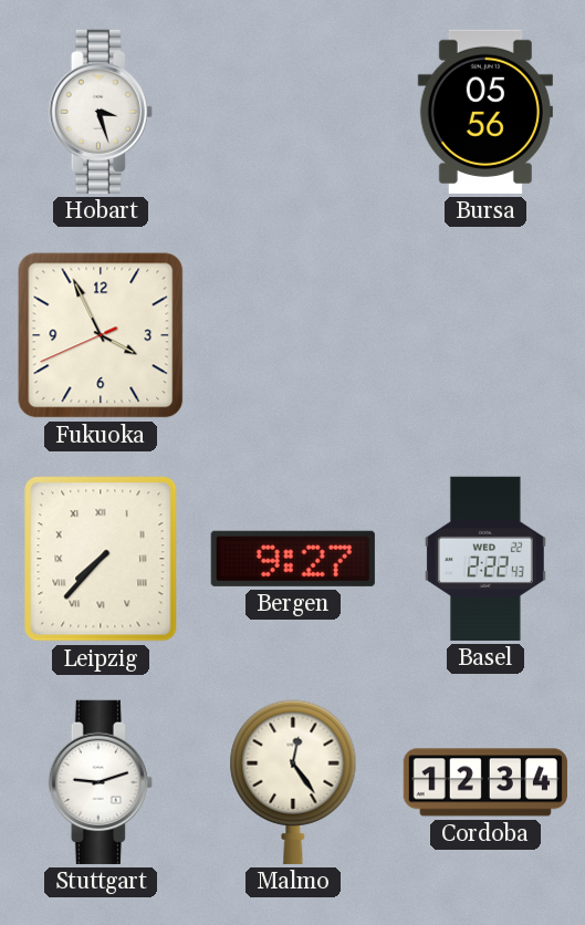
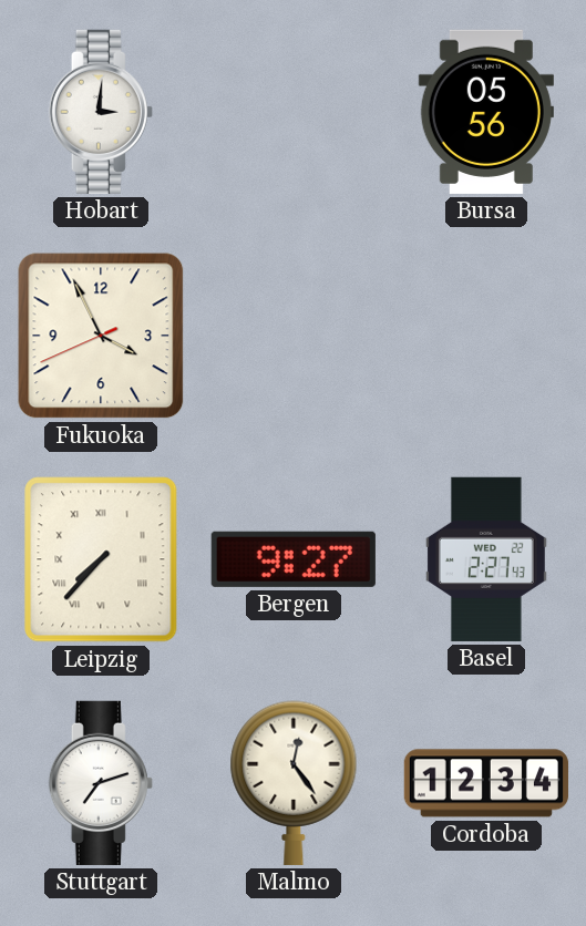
Hobart: 3:27 -> 3:01 (101, 112)
Basel: 2:22 -> 2:27 (486, 559)
Stuttgart: 9:12 -> 7:12 (101, 783)
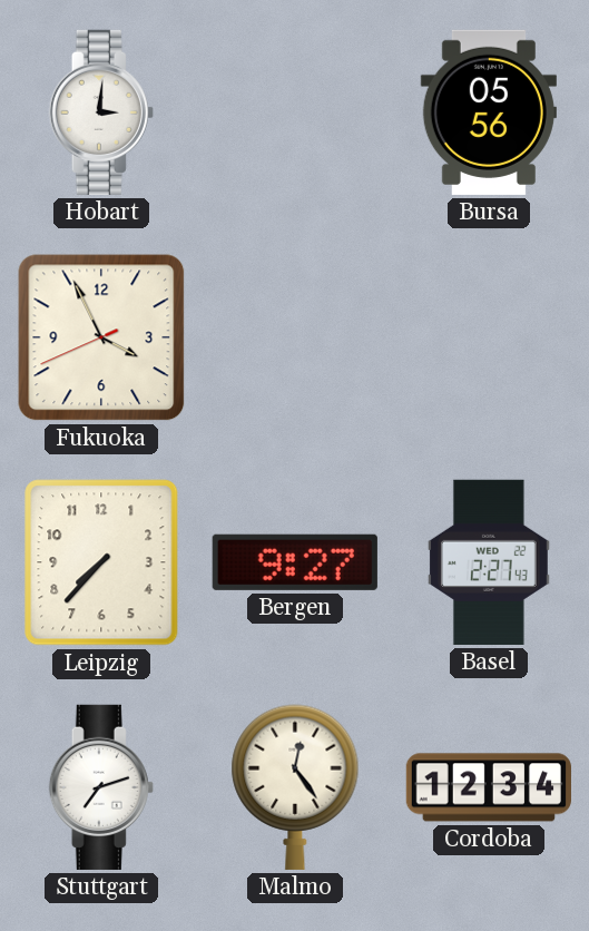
Leipzig numerals: Roman -> Arabic (101, 562)
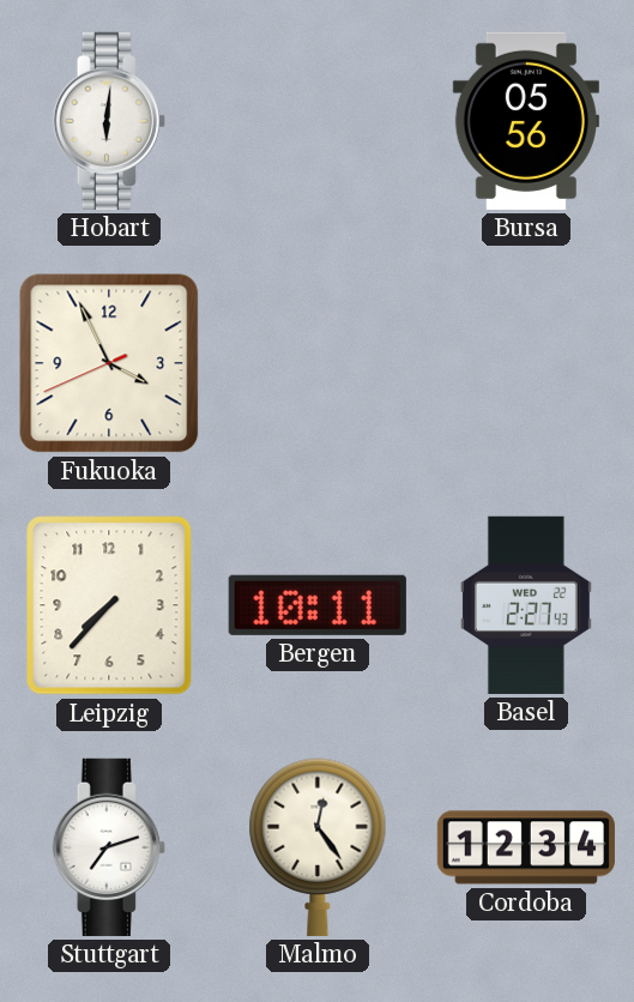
Hobart: 3:01 -> 6:01 (109, 121)
Bergen: 9:27 -> 10:11 (318, 605)
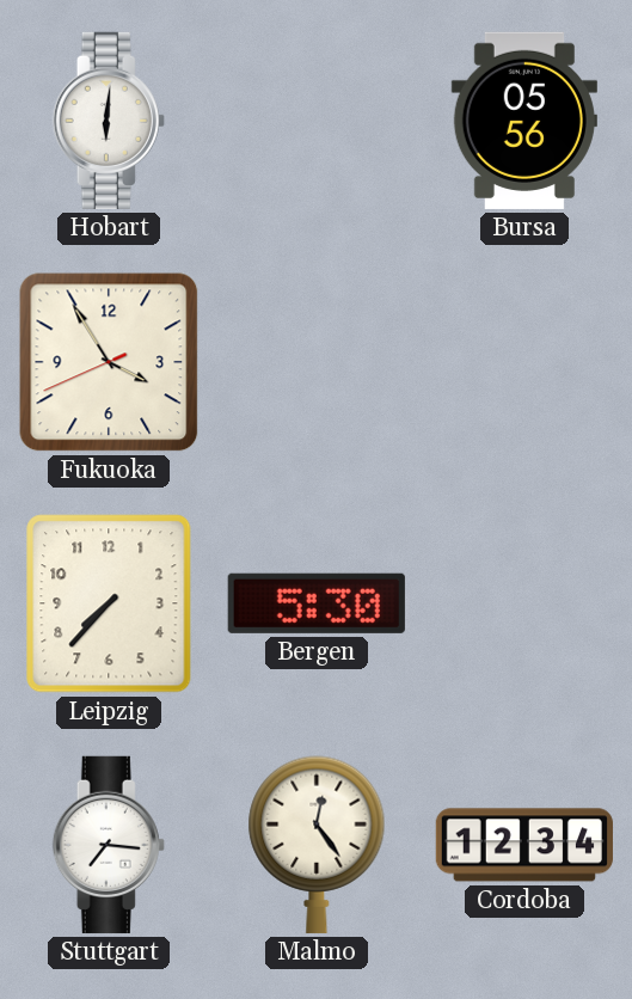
Fukuoka: 3:55 -> 3:54 (109, 362)
Bergen: 10:11 -> 5:30 (317, 603)
Basel: 2:27 -> none (526, 605)
Stuttgart: 7:12 -> 7:16 (109, 845)
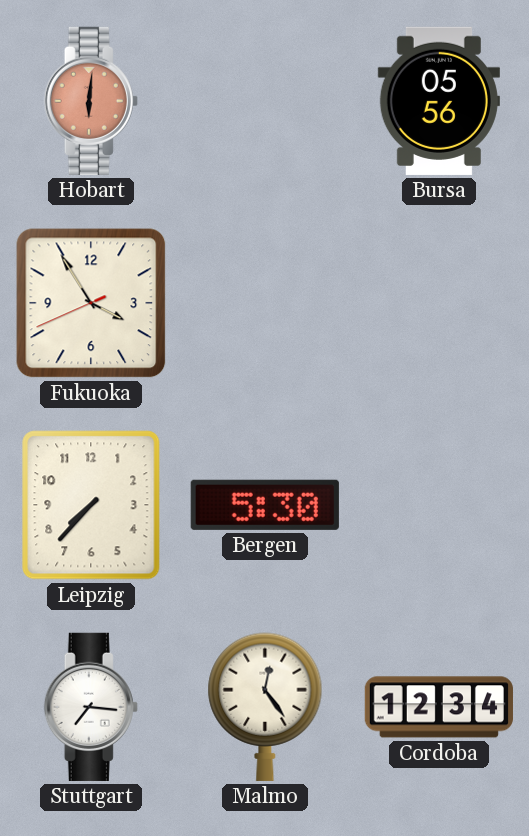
Hobart dial: white -> salmon (91, 101)
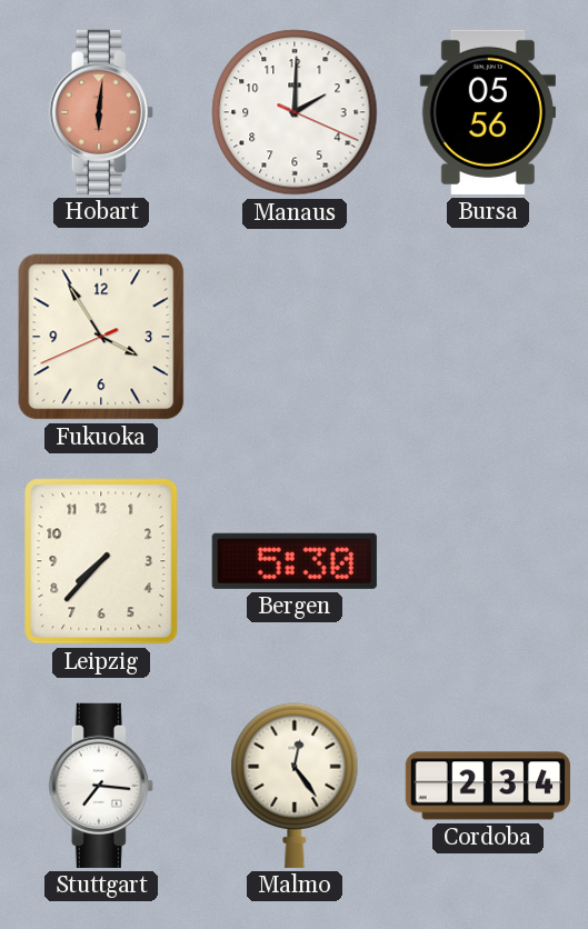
Manaus: none -> 2:00 (295, 112)
Cordoba: 12:34 -> 2:34 (488, 786)
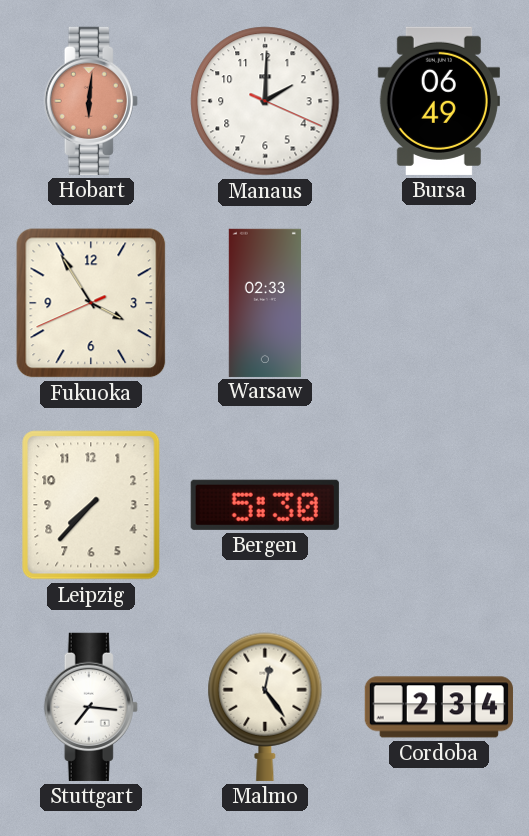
Bursa: 05:56 -> 06:49 (439, 101)
Warsaw: none -> 02:33 (265, 302)
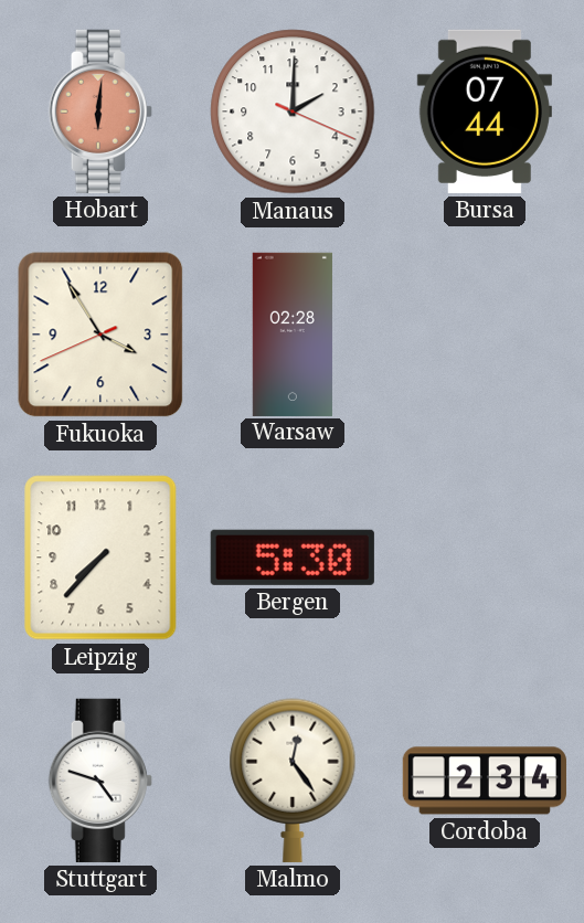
Bursa: 06:49 -> 07:44 (485, 112)
Warsaw: 02:33 -> 02:28 (293, 333)
Stuttgart: 7:16 -> 4:48 (100, 781)
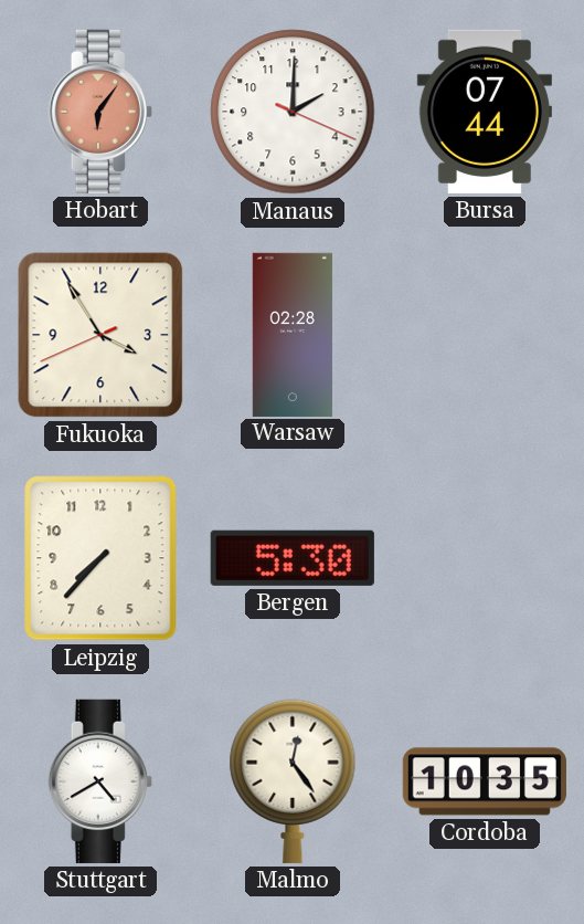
Hobart: 6:01 -> 6:06 (100, 112)
Stuttgart: 4:48 -> 4:40 (100, 781)
Cordoba: 2:34 -> 10:35 (485, 781)
